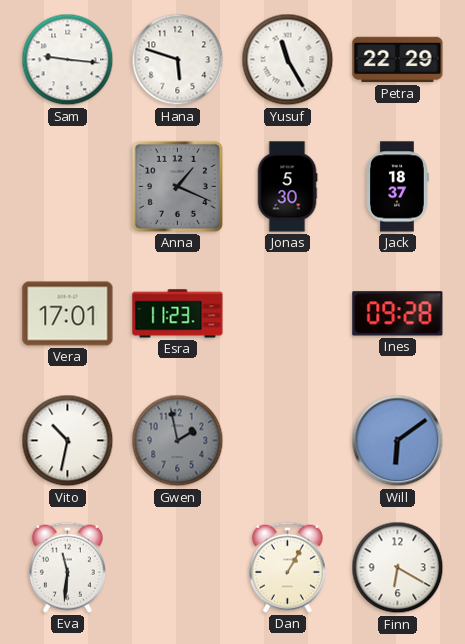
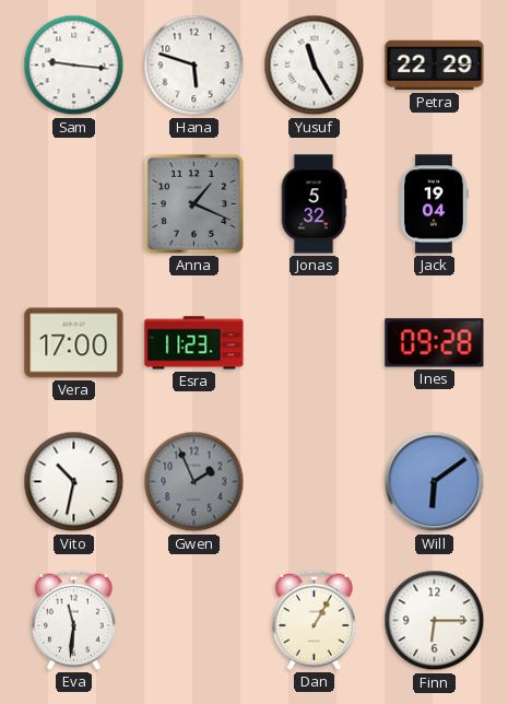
Jonas: 5:30 -> 5:32 (314, 204)
Jack: 18:37 -> 19:04 (434, 204)
Vera: 17:01 -> 17:00 (74, 343)
Gwen: 1:58 -> 1:56 (194, 482)
Finn: 6:20 -> 6:15 (435, 621)
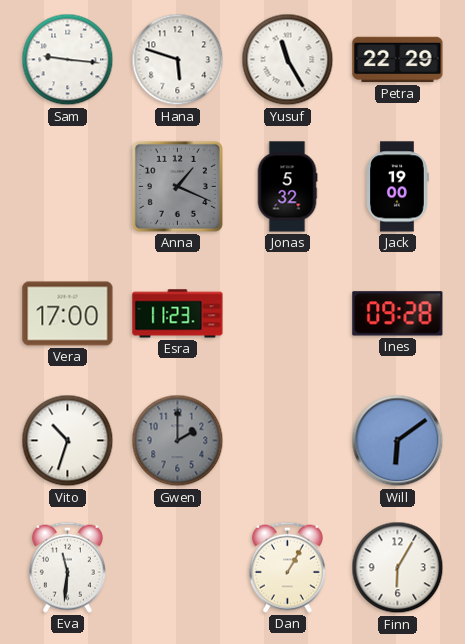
Jack: 19:04 -> 19:00 (397, 187)
Vito: 10:32 -> 10:33 (68, 441)
Gwen: 1:56 -> 2:00 (178, 441)
Finn: 6:15 -> 6:05 (398, 568)
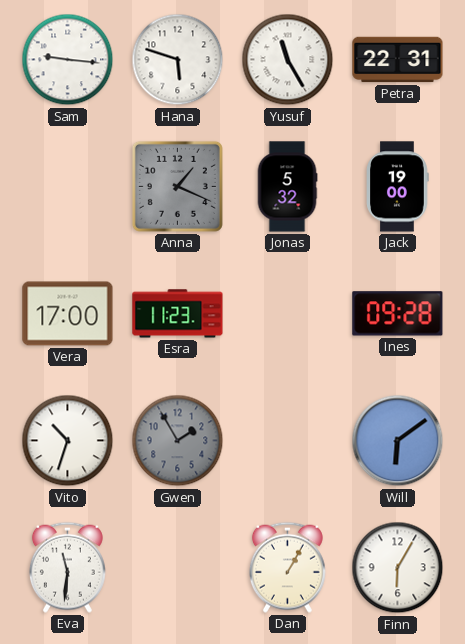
Petra: 22:29 -> 22:31 (398, 60)
Gwen: 2:00 -> 1:55 (178, 441)
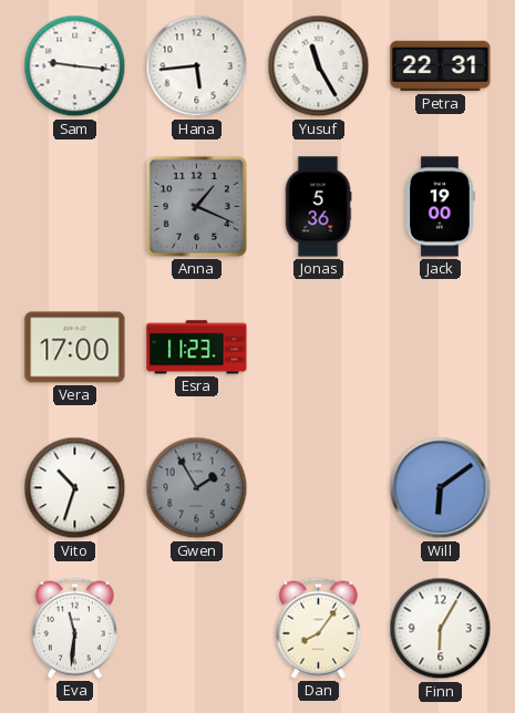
Hana: 5:48 -> 5:44 (197, 66)
Jonas: 5:32 -> 5:36 (318, 207)
Ines: 09:28 -> none (398, 314)
Dan: 1:05 -> 8:06 (318, 628)
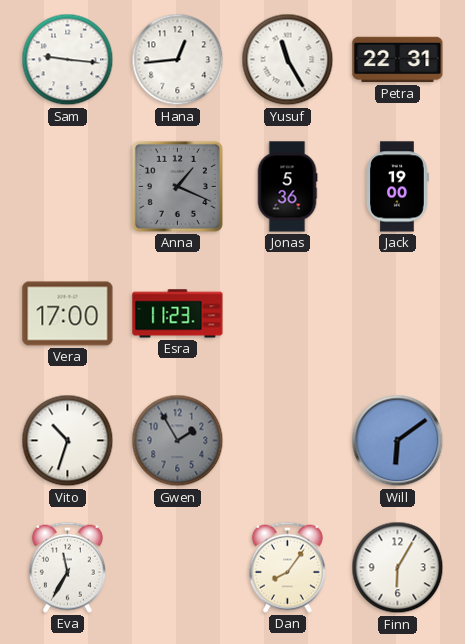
Hana: 5:44 -> 12:44 (178, 60)
Eva: 11:31 -> 11:35 (67, 567)
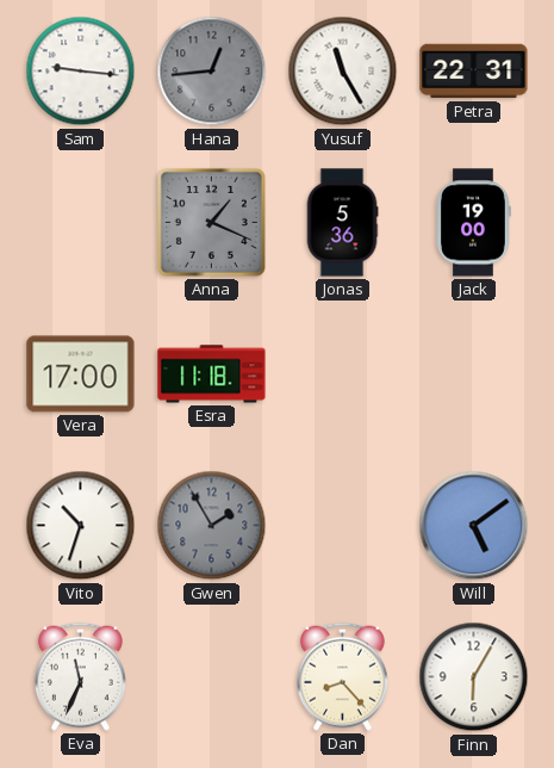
Hana dial: white -> grey (212, 72)
Esra: 11:23 -> 11:18 (212, 374)
Will: 6:09 -> 5:09 (474, 526)
Eva: 11:35 -> 11:34 (80, 676)
Dan: 8:06 -> 8:23 (342, 676)
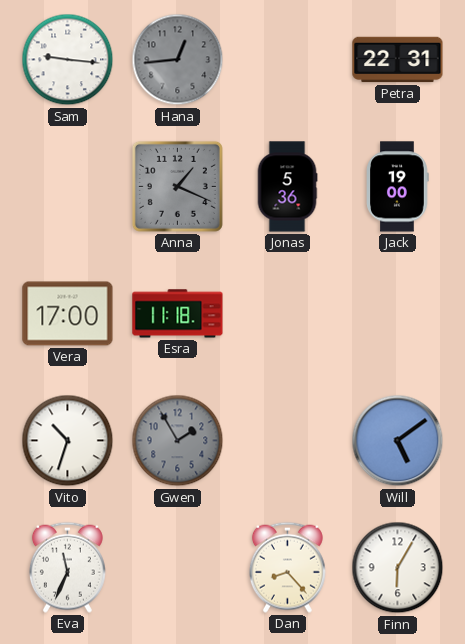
Yusuf: 11:25 -> none (343, 72)
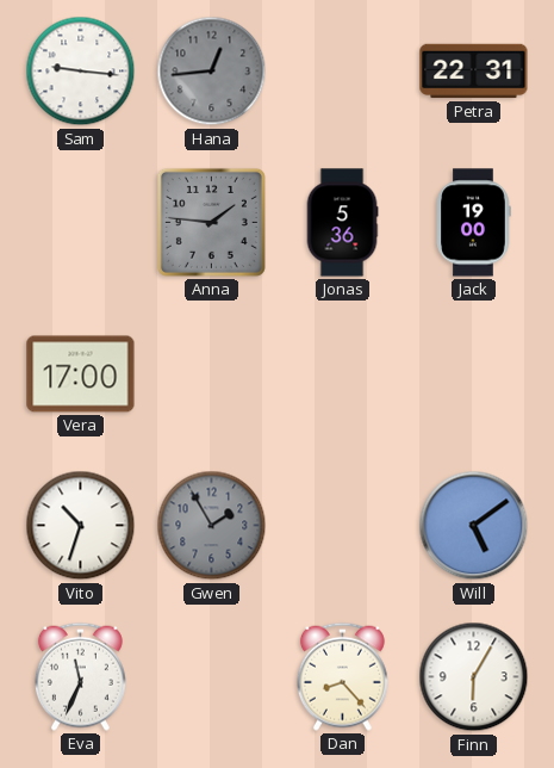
Anna: 1:19 -> 1:46 (211, 222)
Esra: 11:18 -> none (178, 314)
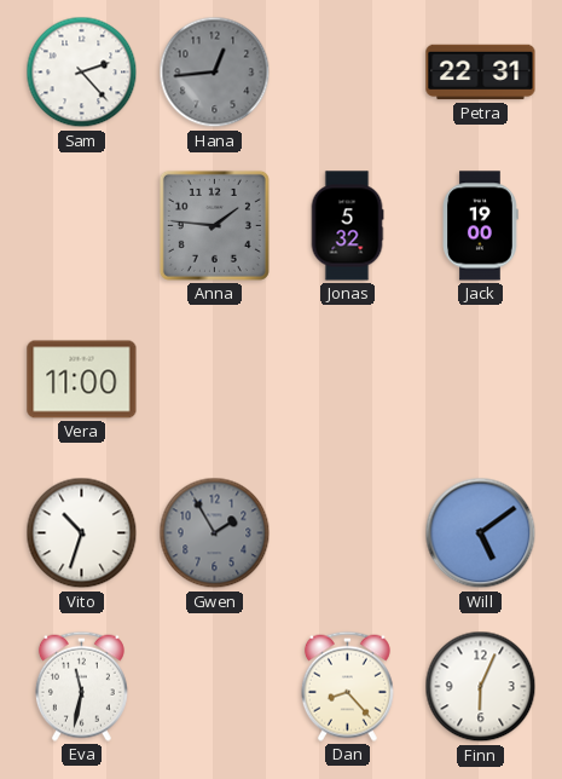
Sam: 9:16 -> 2:23 (82, 73)
Jonas: 5:36 -> 5:32 (347, 226)
Vera: 17:00 -> 11:00 (82, 380)
Eva: 11:34 -> 11:32 (81, 686)
Finn: 6:05 -> 6:04 (481, 687)
